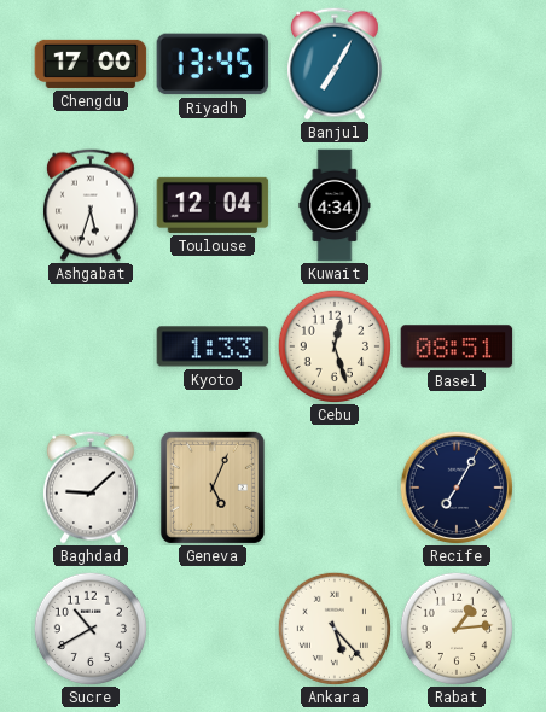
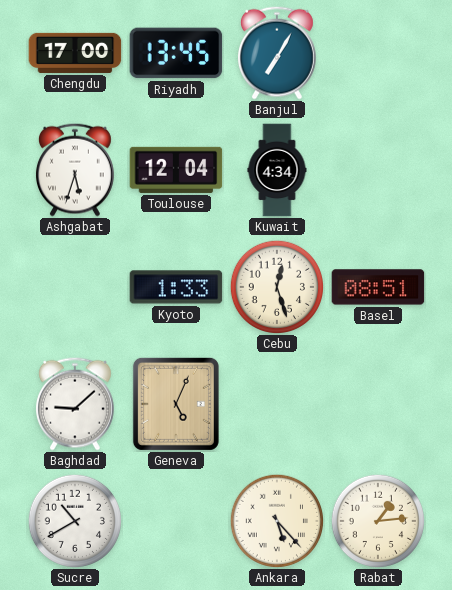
Recife: 7:05 -> none (457, 488)
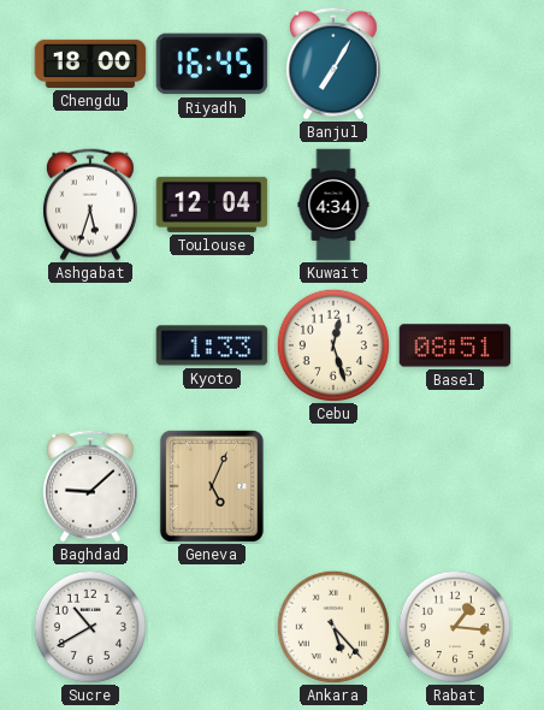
Chengdu: 17:00 -> 18:00 (90, 64)
Riyadh: 13:45 -> 16:45 (212, 64)
Rabat: 1:14 -> 1:16 (454, 626)
